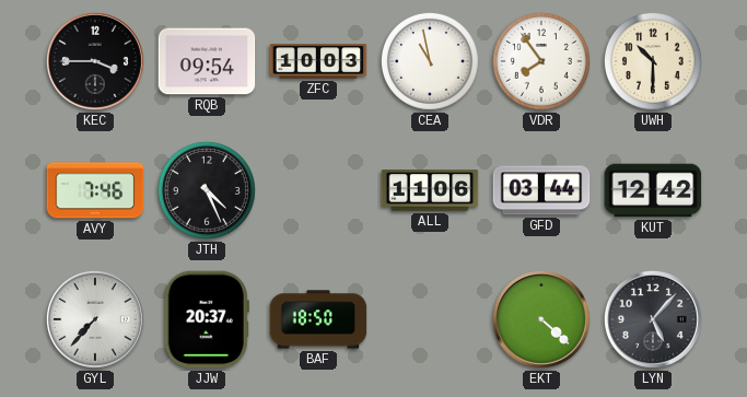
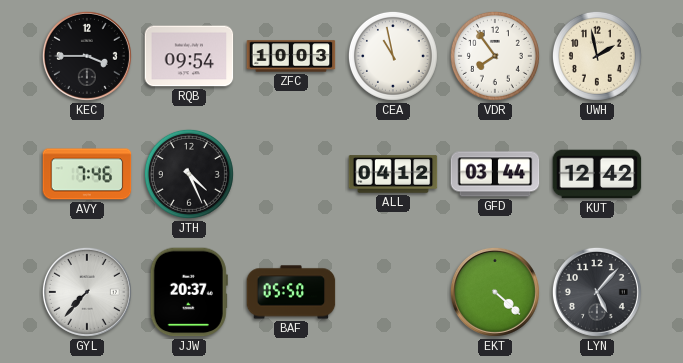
UWH: 10:30 -> 1:58 (597, 56)
ALL: 11:06 -> 04:12 (393, 174)
BAF: 18:50 -> 05:50 (291, 292)
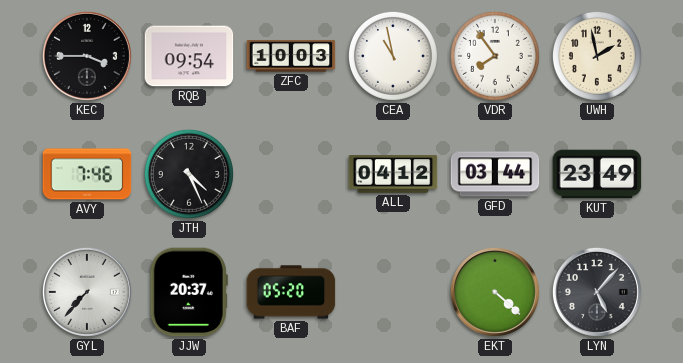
KUT: 12:42 -> 23:49 (597, 174)
BAF: 05:50 -> 05:20 (291, 292)
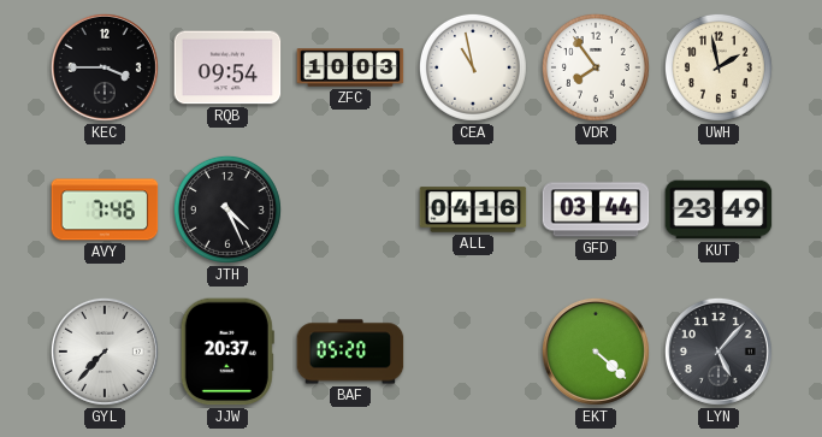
ALL: 04:12 -> 04:16 (473, 209)
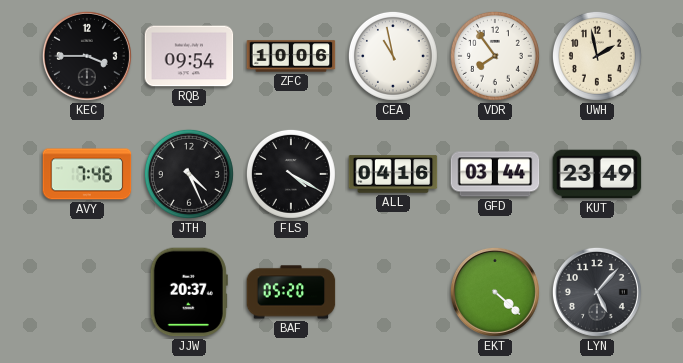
ZFC: 10:03 -> 10:06 (291, 56)
FLS: none -> 4:20 (291, 174)
GYL: 7:37 -> none (105, 352)
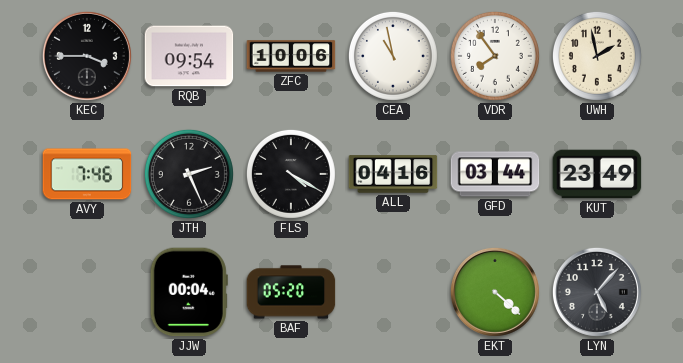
JTH: 4:26 -> 2:26 (189, 174)
JJW: 20:37 -> 00:04 (189, 292)
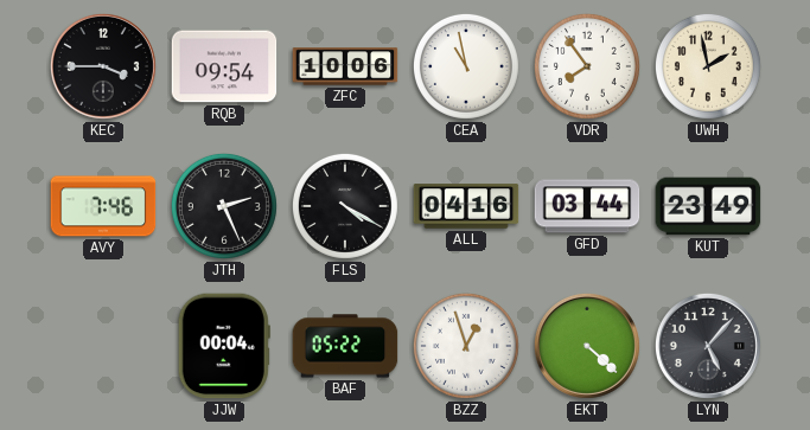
BAF: 05:20 -> 05:22 (345, 346)
BZZ: none -> 12:57 (466, 346)
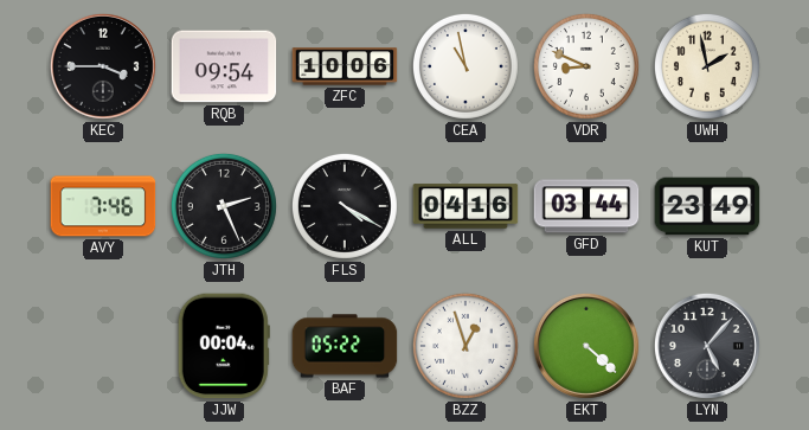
VDR: 7:54 -> 8:49 (586, 66)
